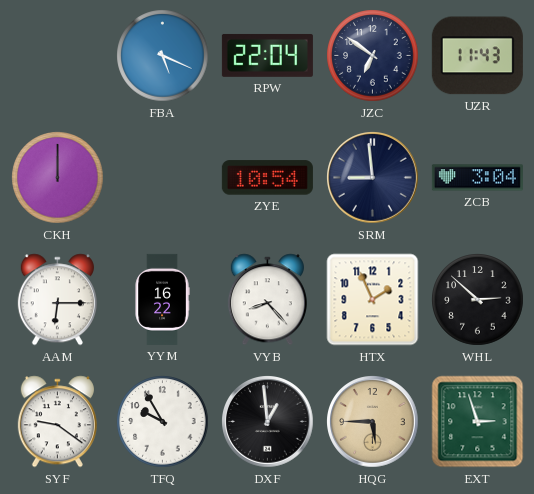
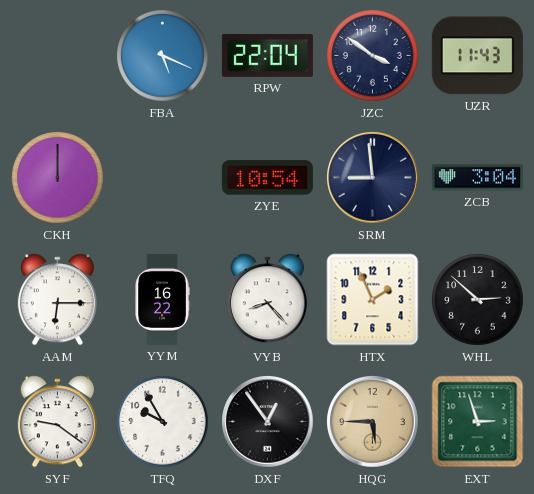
JZC: 6:51 -> 3:51 (373, 56)
DXF: 12:59 -> 12:54 (268, 422)
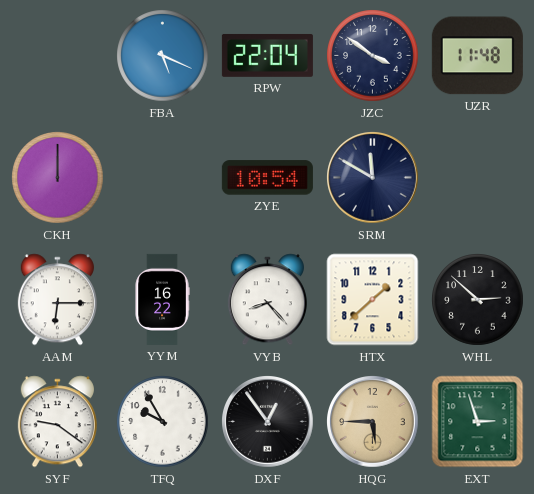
UZR: 11:43 -> 11:48 (477, 56)
SRM: 8:59 -> 11:50 (373, 178)
ZCB: 3:04 -> none (477, 178)
HTX: 1:56 -> 1:38 (373, 300)
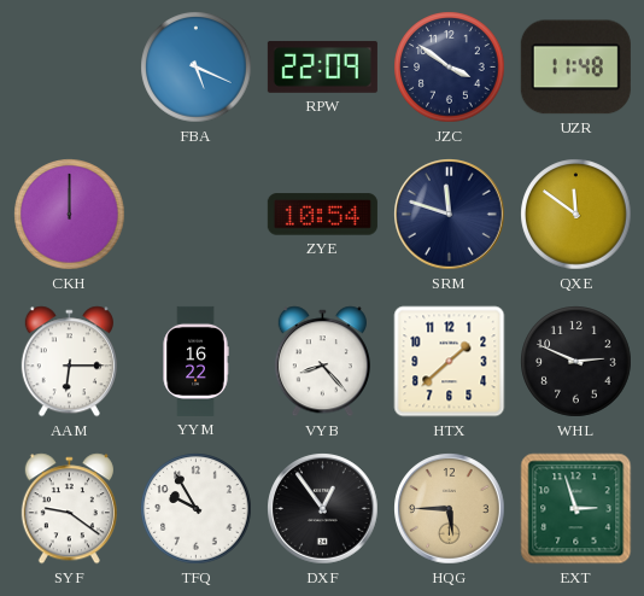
RPW: 22:04 -> 22:09 (322, 66)
SRM: 11:50 -> 11:48 (450, 215)
QXE: none -> 11:51 (576, 215)
WHL: 2:52 -> 2:49 (576, 362)
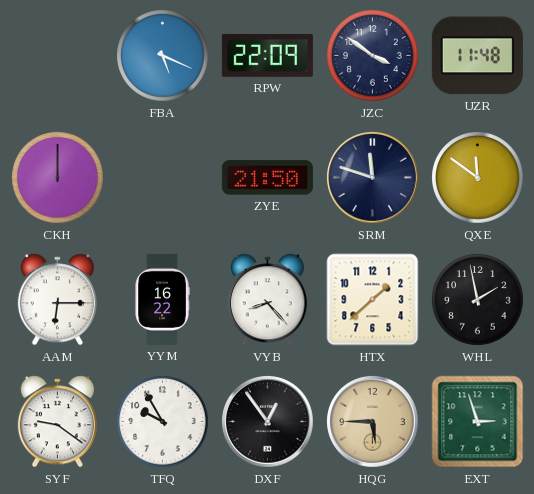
ZYE: 10:54 -> 21:50 (267, 178)
WHL: 2:49 -> 1:58 (478, 300)
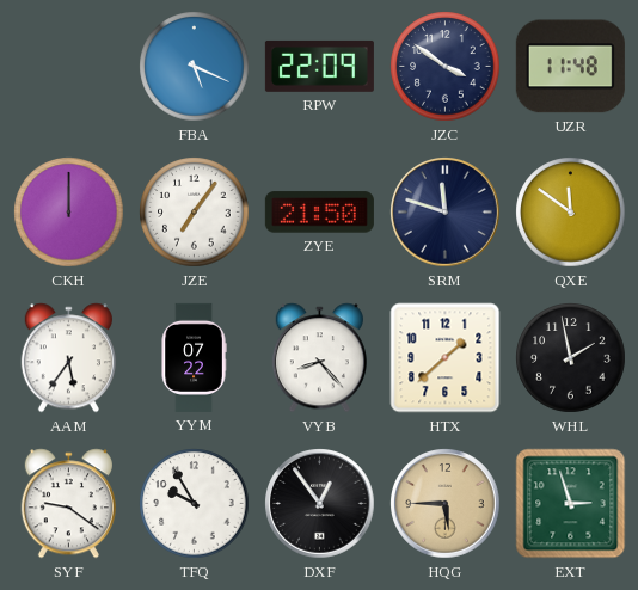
JZE: none -> 7:06 (195, 213)
AAM: 6:15 -> 5:36 (68, 358)
YYM: 16:22 -> 07:22 (194, 357)
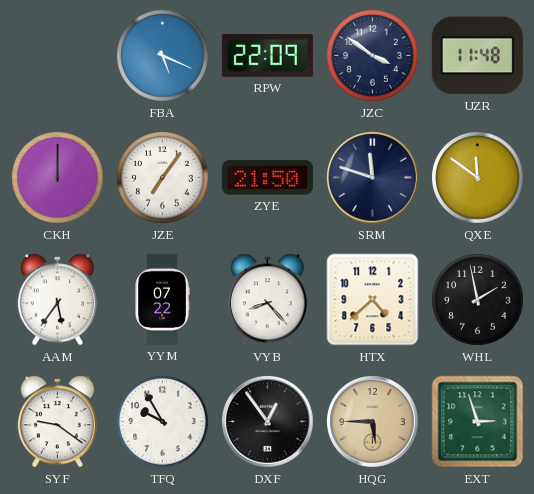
HTX: 1:38 -> 4:38 (373, 300)
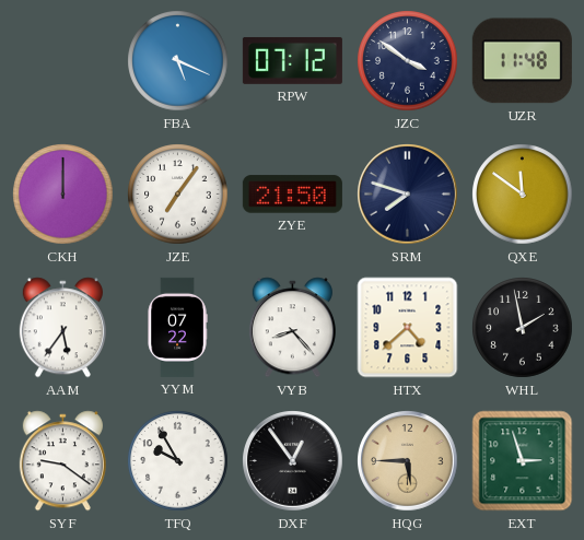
RPW: 22:09 -> 07:12 (292, 60)
SRM: 11:48 -> 7:48 (408, 195)
